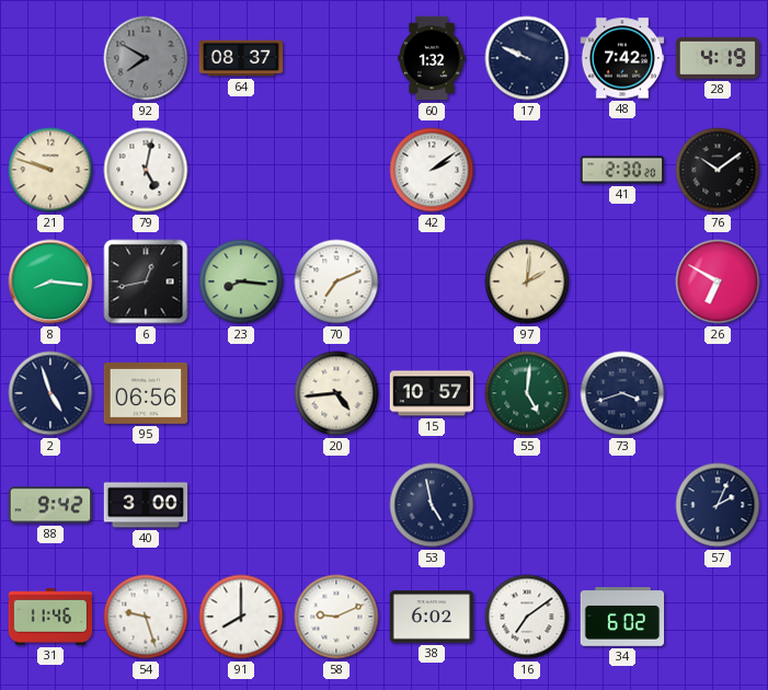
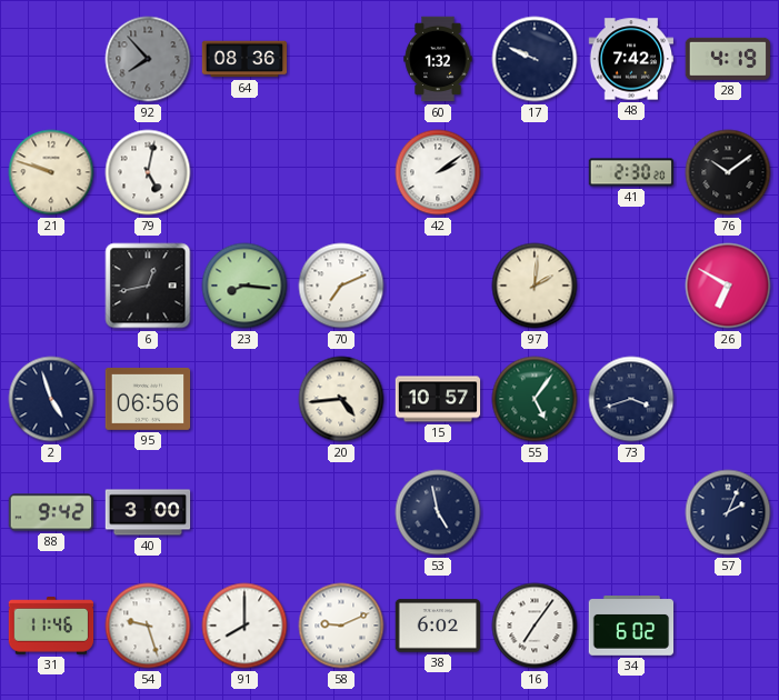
92: 7:50 -> 7:53 (148, 59)
64: 08:37 -> 08:36 (244, 59)
8: 8:16 -> none (50, 281)
55: 5:01 -> 5:06 (535, 399)
16: 7:09 -> 7:06 (535, 626)
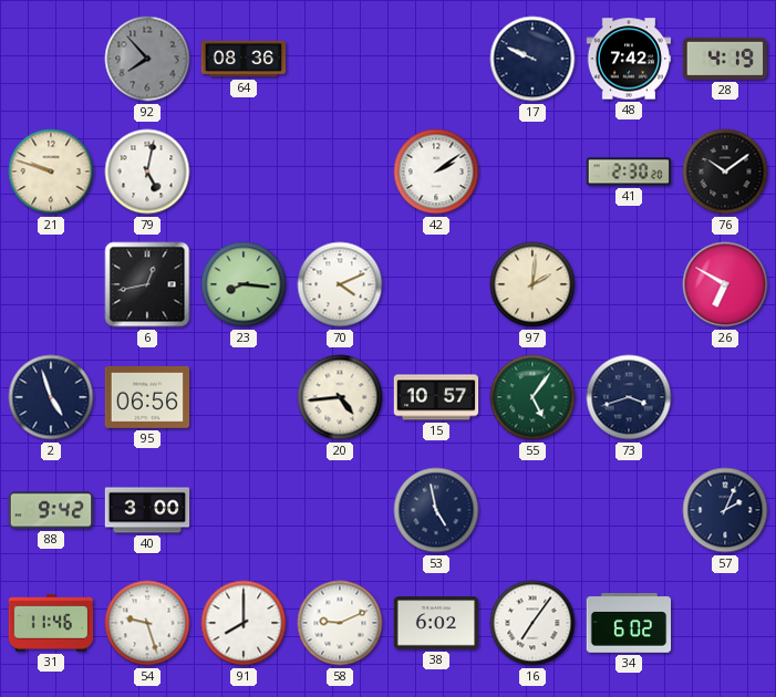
60: 1:32 -> none (438, 59)
70: 7:11 -> 4:11 (340, 284)
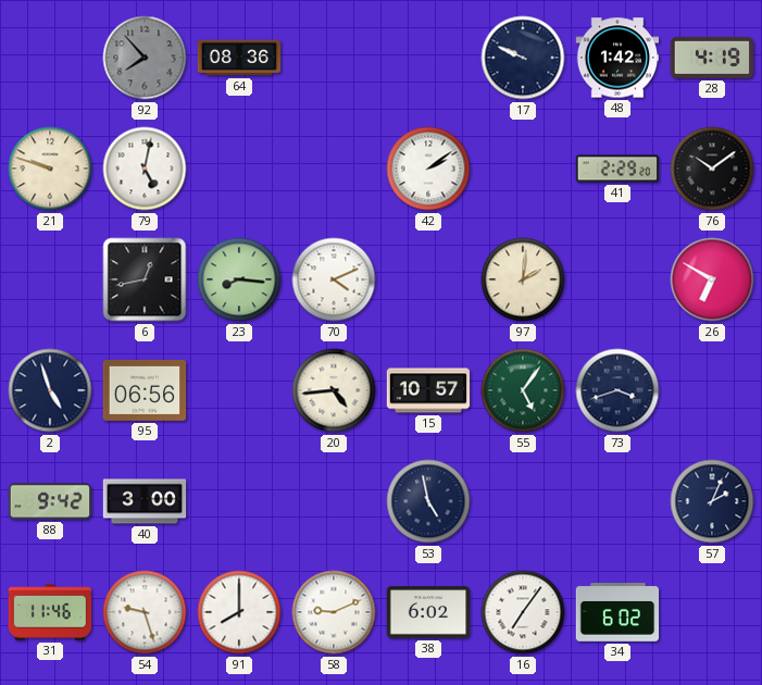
48: 7:42 -> 1:42 (617, 58)
41: 2:30 -> 2:29 (617, 169)
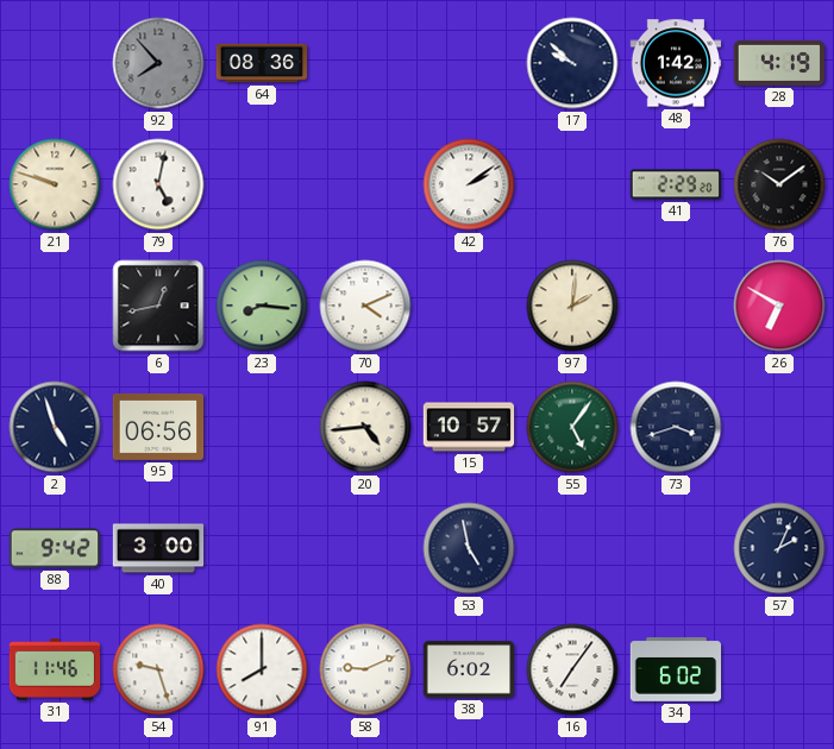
17: 9:49 -> 9:52 (572, 63)
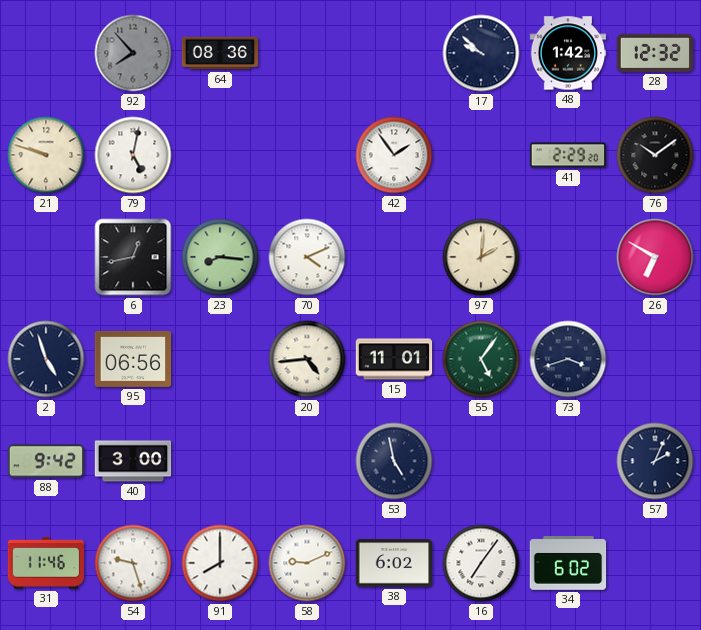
28: 4:19 -> 12:32 (654, 53)
42: 2:09 -> 1:54 (394, 155)
15: 10:57 -> 11:01 (394, 359)
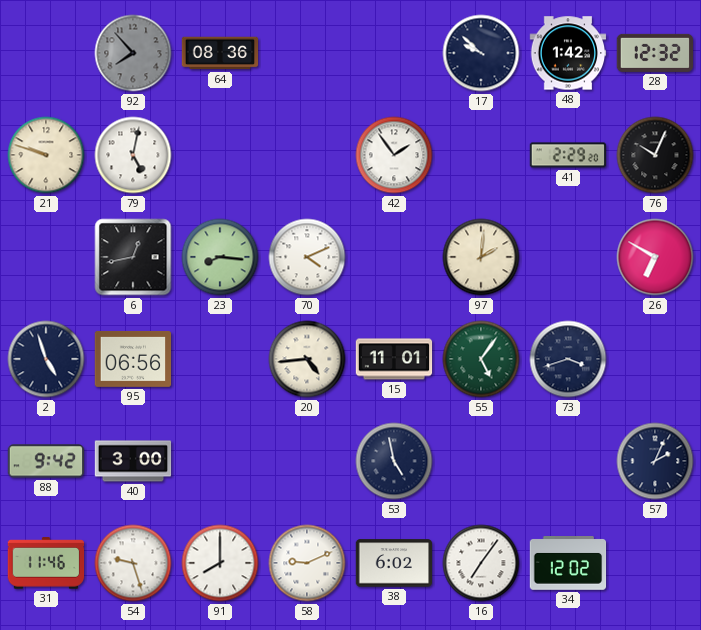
76: 10:09 -> 10:04 (655, 155)
34: 6:02 -> 12:02 (568, 563)
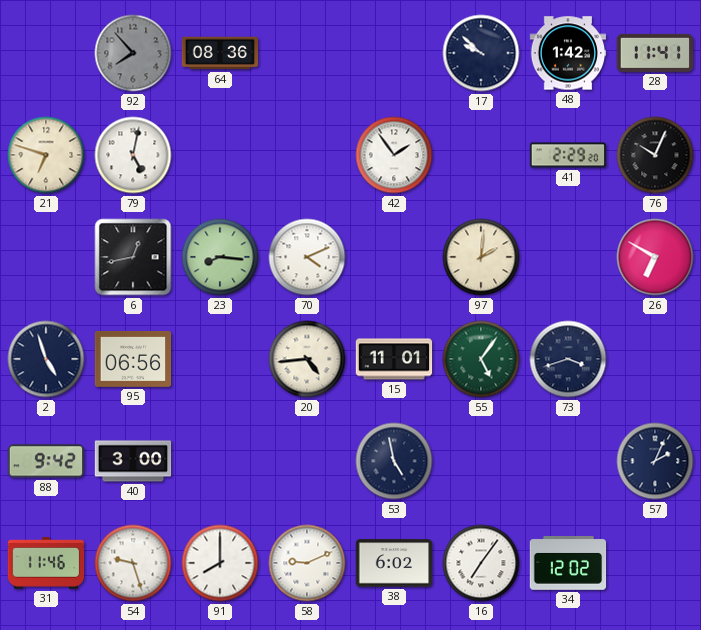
28: 12:32 -> 11:41 (654, 53)
21: 9:48 -> 6:48 (46, 155)
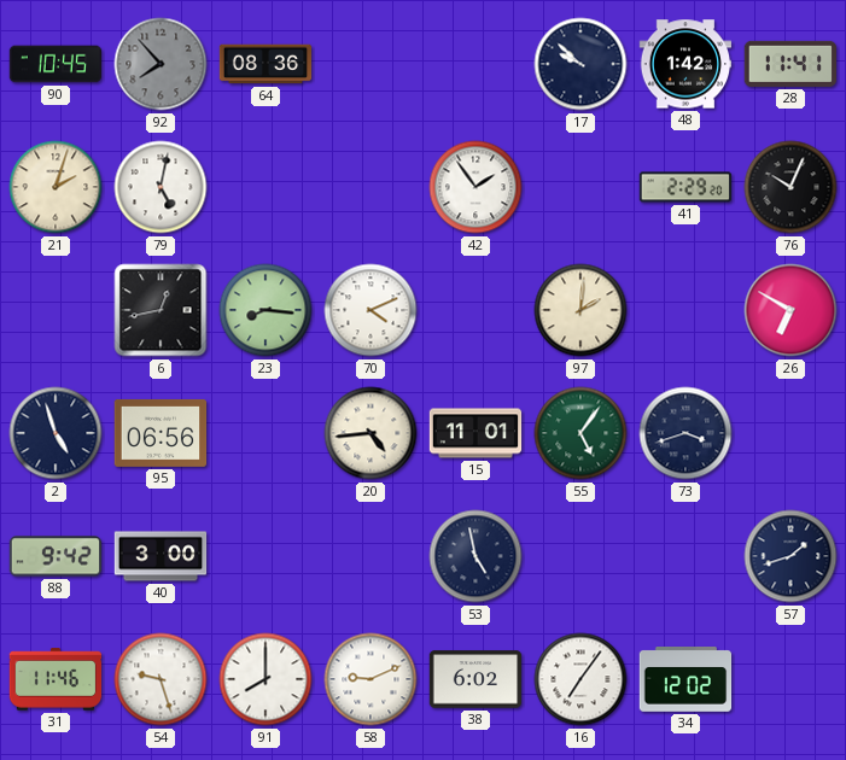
90: none -> 10:45 (56, 64)
21: 6:48 -> 2:03 (56, 187)
57: 2:04 -> 1:42 (790, 556)
